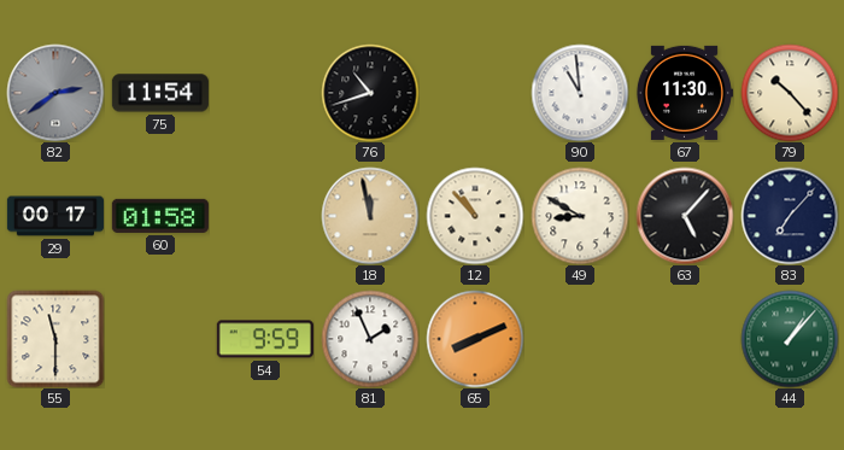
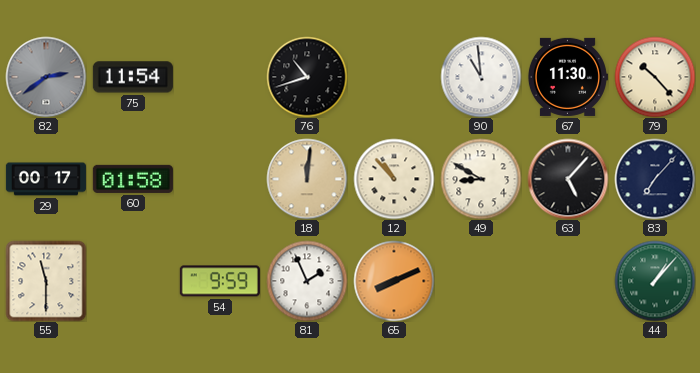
18: 11:58 -> 12:01 (307, 179)
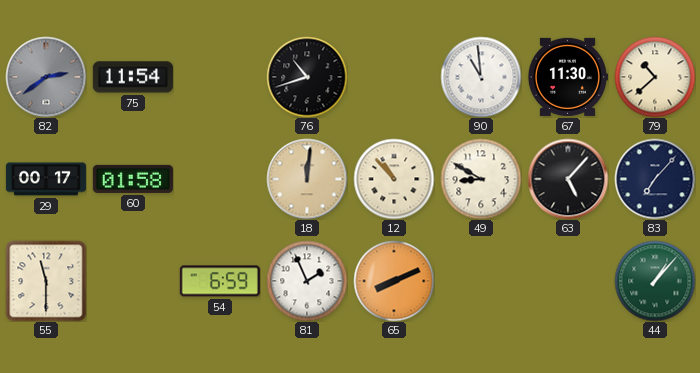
79: 10:23 -> 10:38 (655, 77)
54: 9:59 -> 6:59 (220, 281)
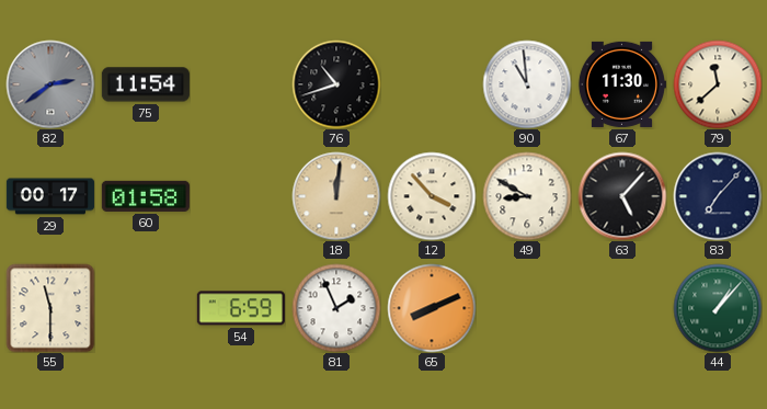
79: 10:38 -> 11:38 (718, 84)
12: 10:53 -> 3:53 (432, 196)
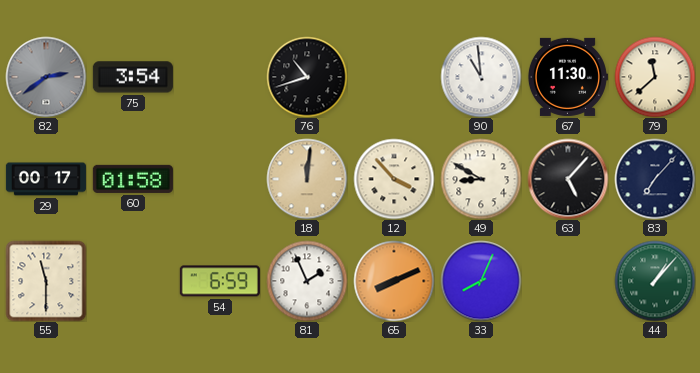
75: 11:54 -> 3:54 (133, 77)
33: none -> 8:04 (481, 281)
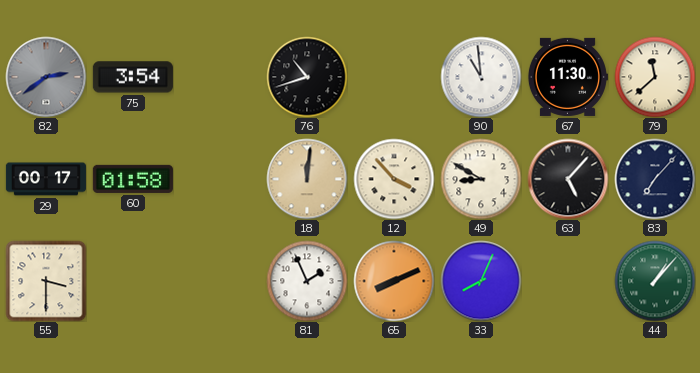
55: 11:30 -> 3:30 (46, 281)
54: 6:59 -> none (220, 281)
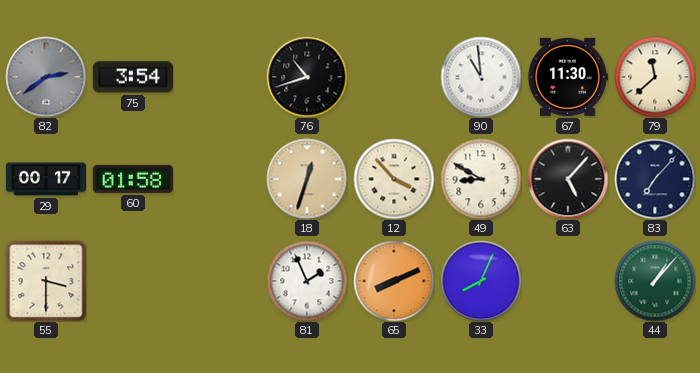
18: 12:01 -> 12:33 (307, 179)
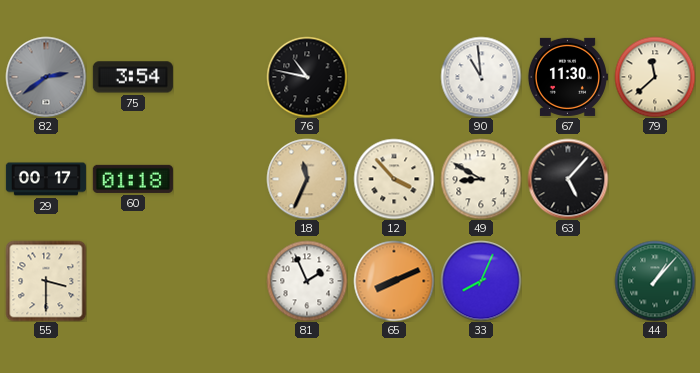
76: 10:42 -> 10:47 (307, 77)
60: 01:58 -> 01:18 (133, 179)
18: 12:33 -> 11:34 (307, 179)
83: 7:07 -> none (655, 179)
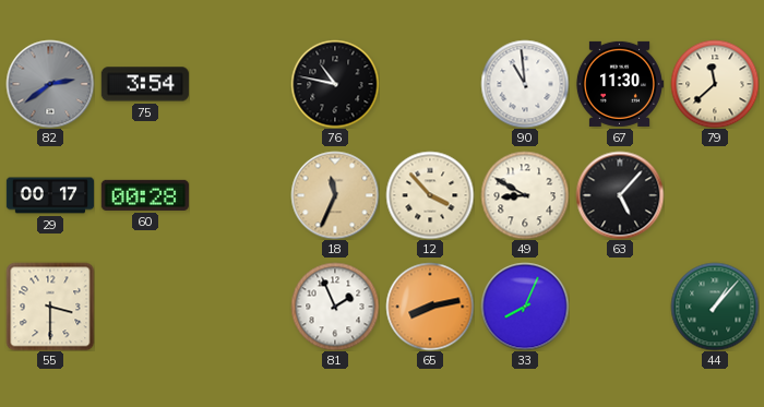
60: 01:18 -> 00:28 (145, 195)
65: 8:11 -> 8:13 (430, 307)
